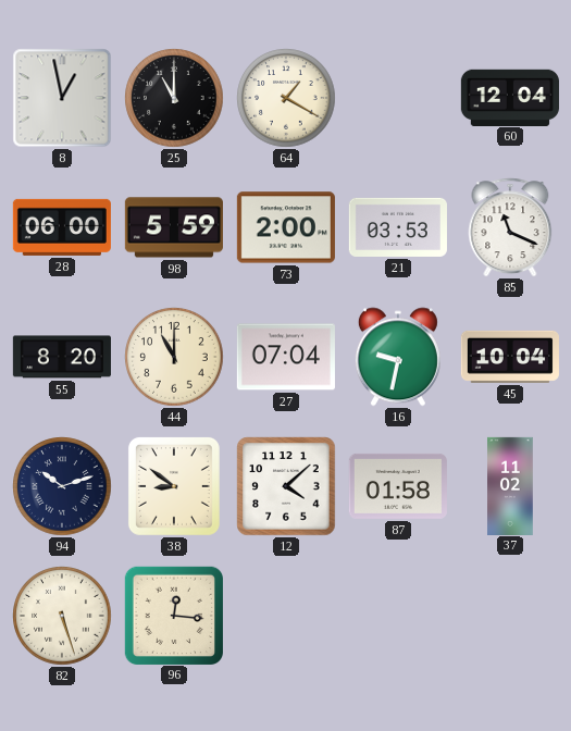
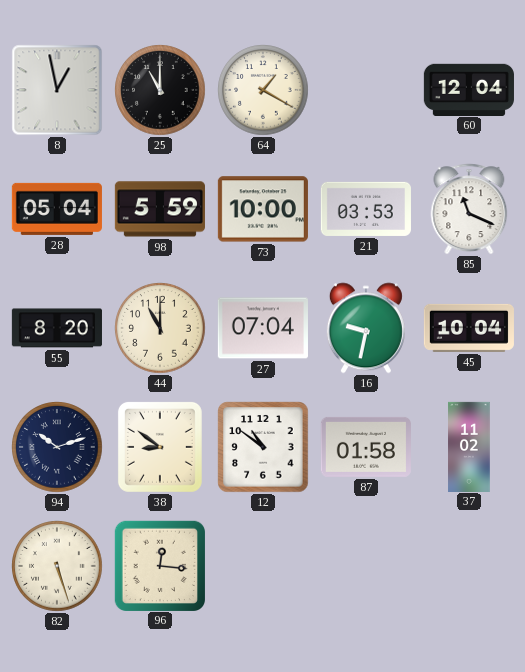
28: 06:00 -> 05:04 (57, 209)
73: 2:00 -> 10:00 (263, 209)
12: 4:08 -> 10:51 (263, 447)
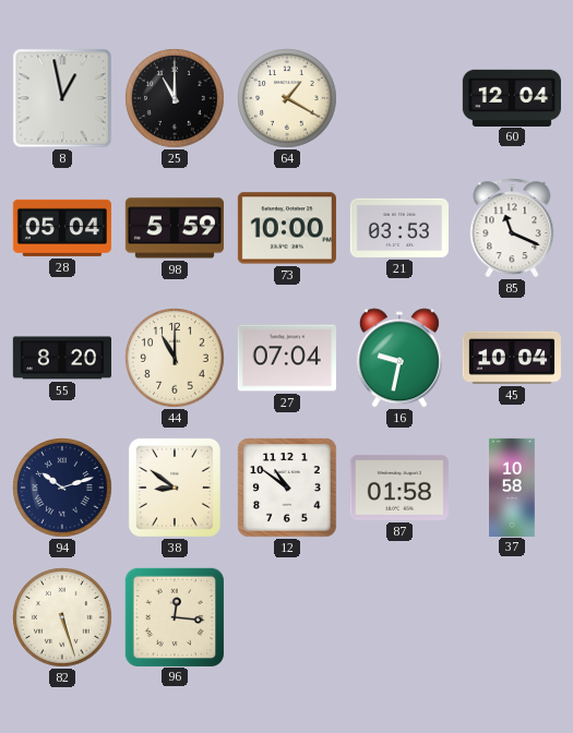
37: 11:02 -> 10:58 (512, 486)
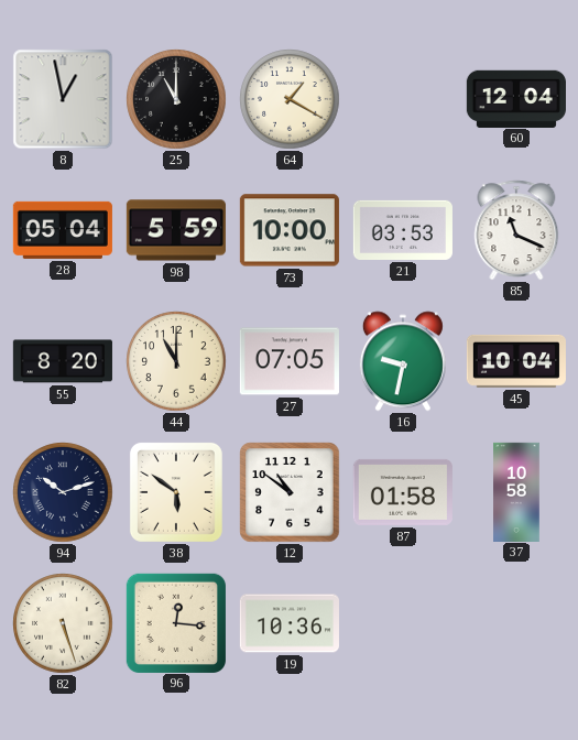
27: 07:04 -> 07:05 (290, 361)
38: 8:51 -> 5:51 (176, 492)
19: none -> 10:36 (290, 623)
